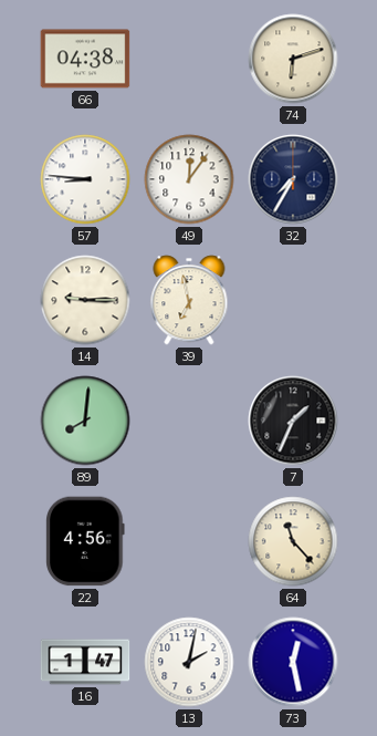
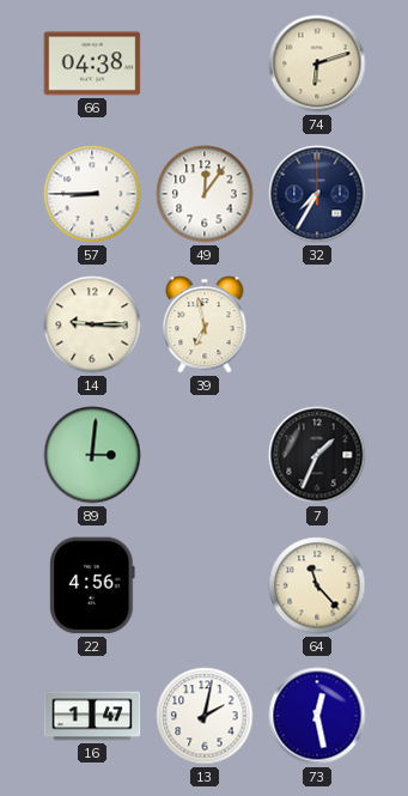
57: 8:46 -> 8:45 (92, 194)
89: 8:01 -> 3:01 (92, 455)
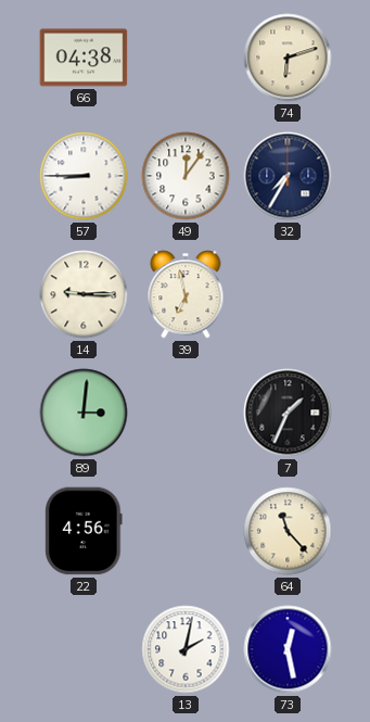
16: 1:47 -> none (92, 716)
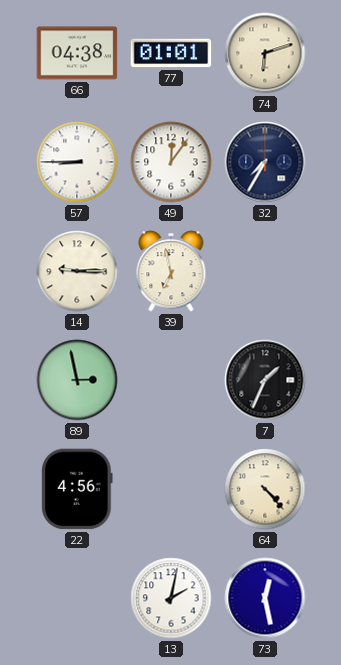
77: none -> 01:01 (171, 53)
89: 3:01 -> 2:58 (77, 380)
64: 11:23 -> 4:23 (265, 489)
